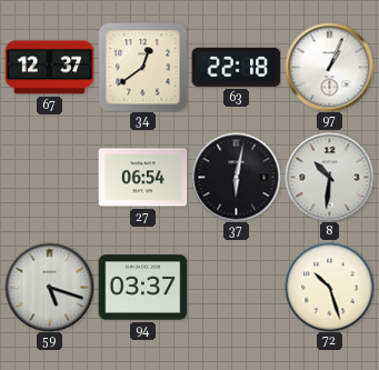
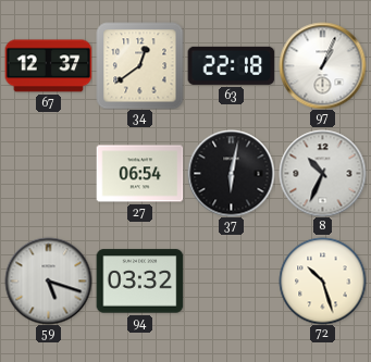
8: 10:31 -> 10:34 (322, 173)
94: 03:37 -> 03:32 (139, 282)
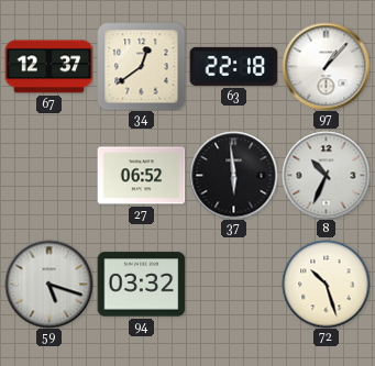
97: 1:04 -> 1:07 (326, 66)
27: 06:54 -> 06:52 (141, 176)
37: 6:02 -> 5:59 (233, 175)
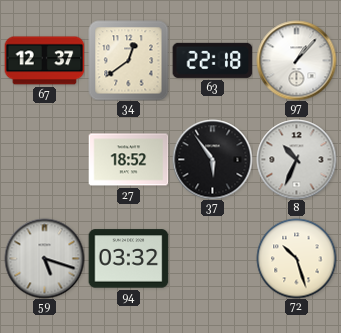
27: 06:52 -> 18:52 (128, 160)
37: 5:59 -> 5:54 (212, 159)
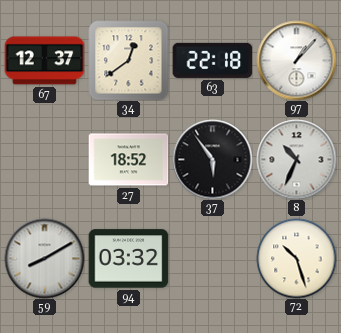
59: 5:18 -> 8:10 (44, 258)
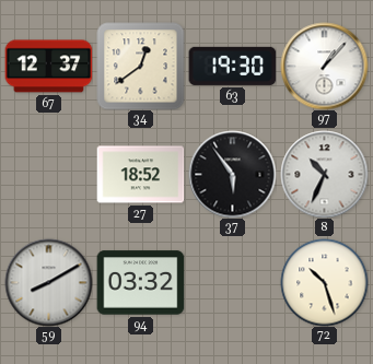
63: 22:18 -> 19:30 (232, 66)
